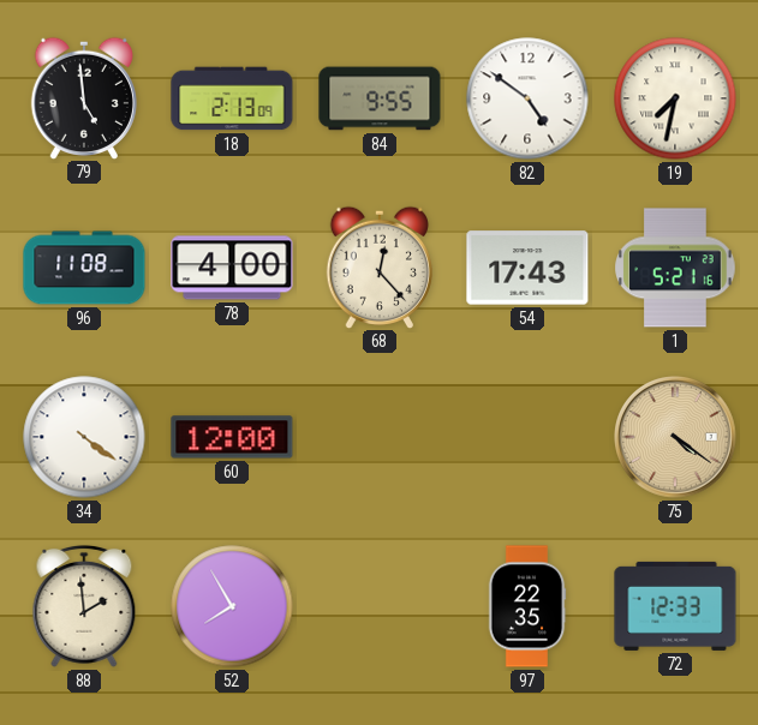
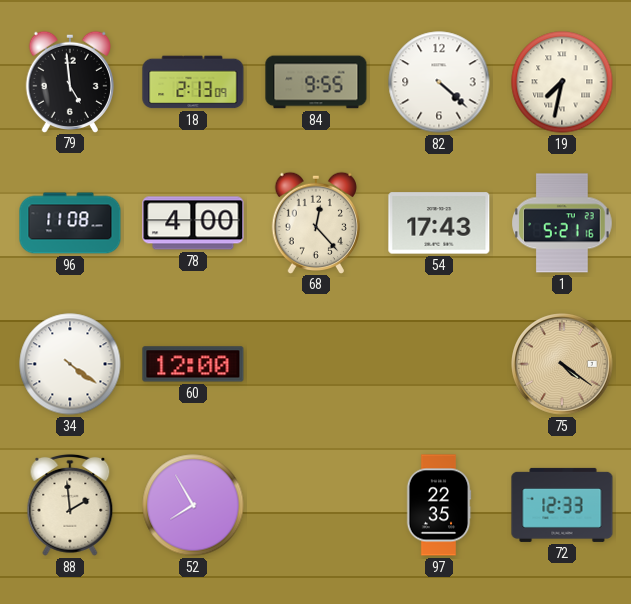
82: 4:51 -> 4:22 (439, 82)
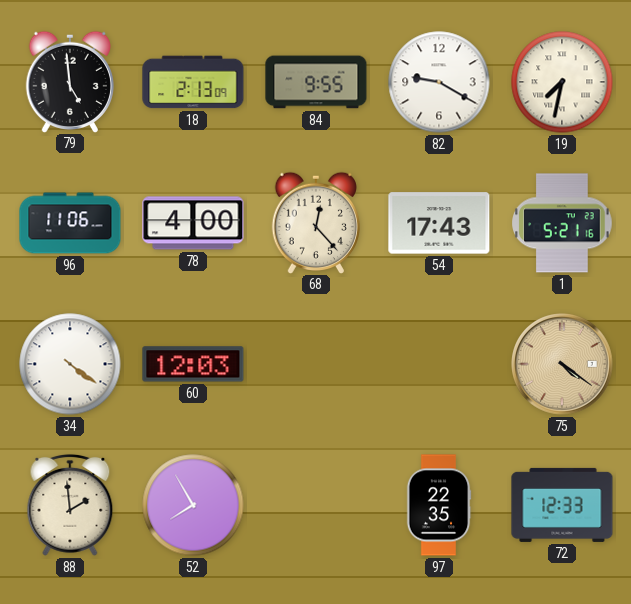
82: 4:22 -> 9:20 (439, 82)
96: 11:08 -> 11:06 (70, 223)
60: 12:00 -> 12:03 (193, 364)
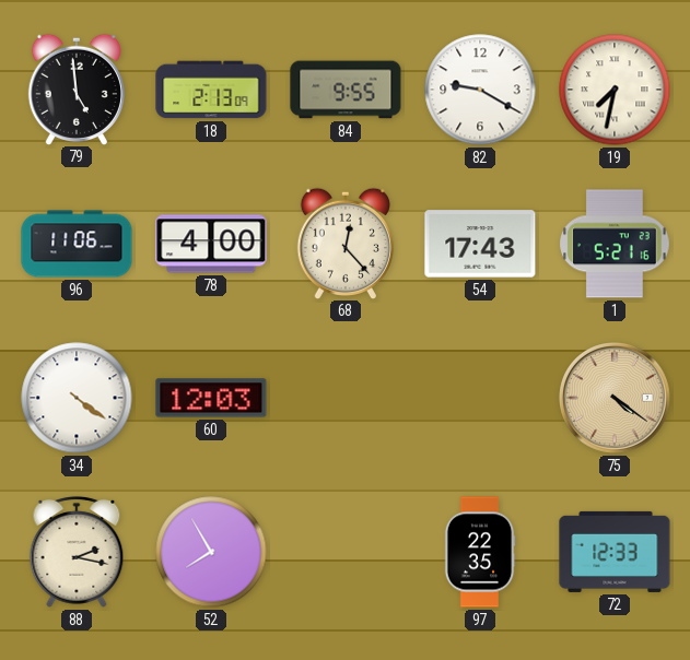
88: 1:59 -> 2:17 (77, 552)
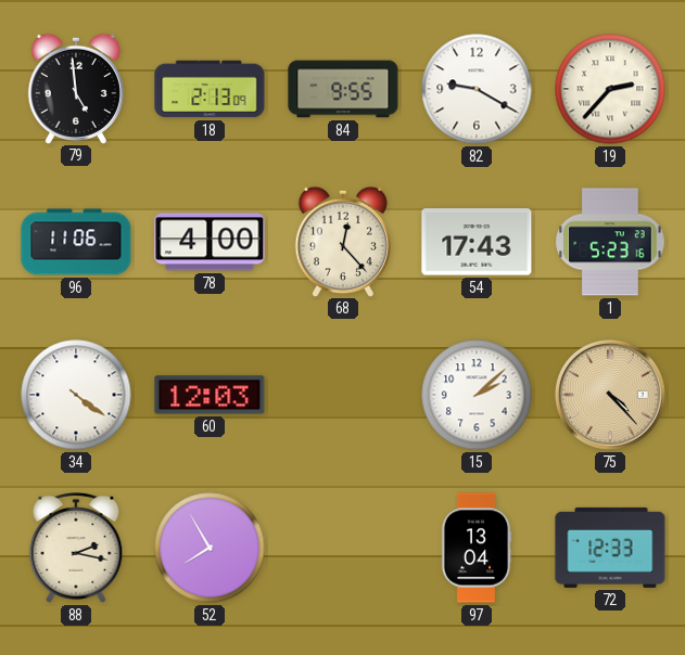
19: 7:32 -> 2:37 (610, 89)
1: 5:21 -> 5:23 (610, 242)
15: none -> 2:08 (477, 395)
75: 4:21 -> 4:23 (610, 395)
97: 22:35 -> 13:04 (477, 548)
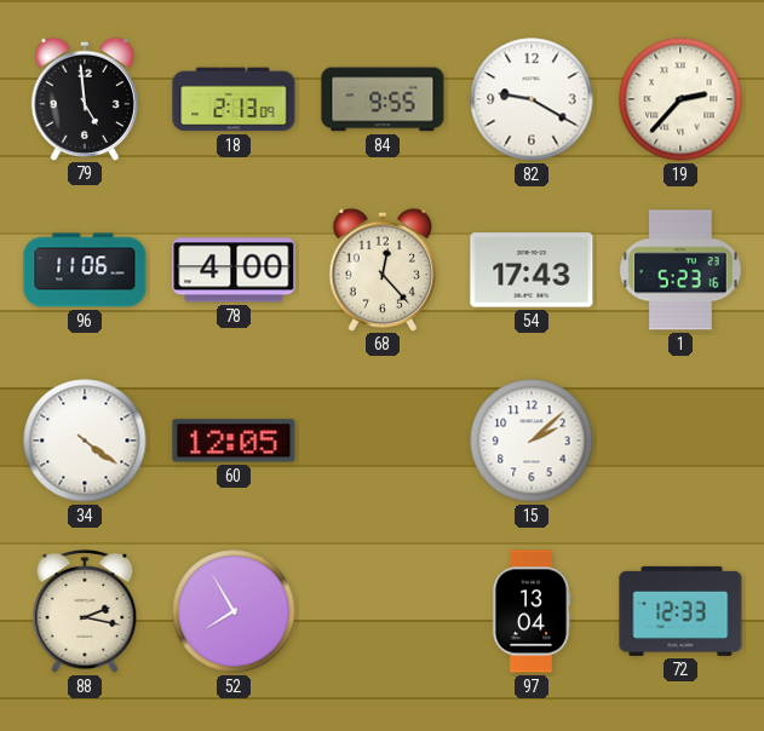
60: 12:03 -> 12:05 (234, 441)
75: 4:23 -> none (610, 395)
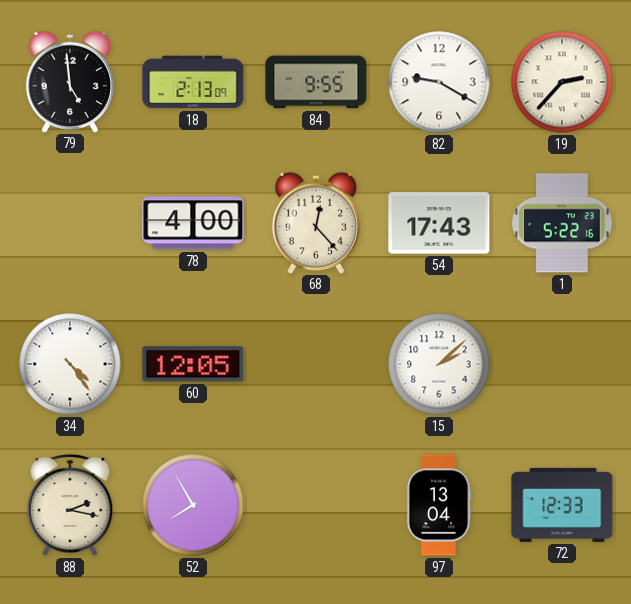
96: 11:06 -> none (85, 270)
1: 5:23 -> 5:22 (562, 223)
34: 4:21 -> 4:24 (70, 364)
